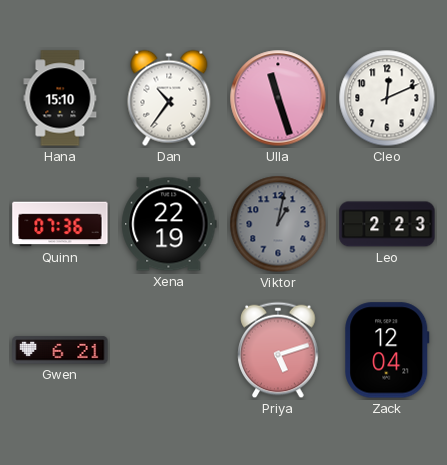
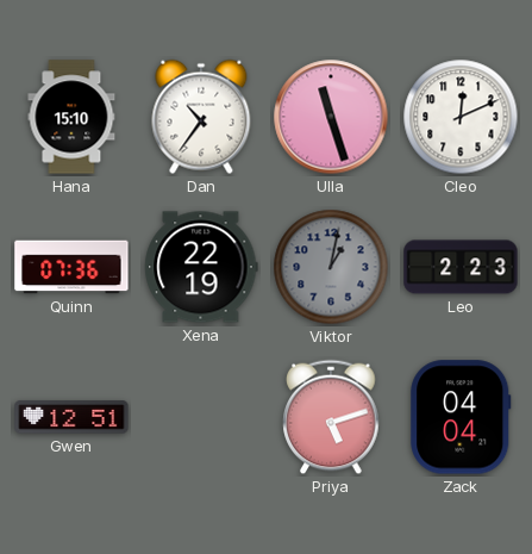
Gwen: 6:21 -> 12:51 (71, 417)
Zack: 12:04 -> 04:04 (461, 417)
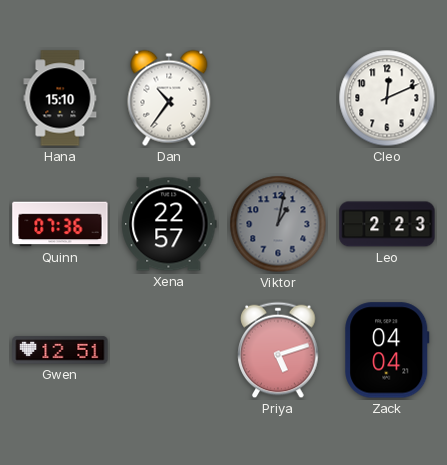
Ulla: 11:27 -> none (331, 117)
Xena: 22:19 -> 22:57 (169, 224)
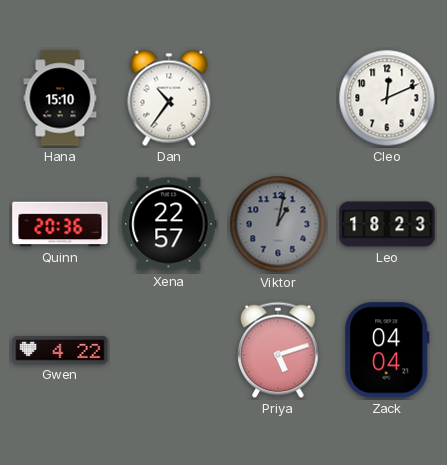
Quinn: 07:36 -> 20:36 (60, 224)
Leo: 2:23 -> 18:23 (387, 224)
Gwen: 12:51 -> 4:22 (60, 350)
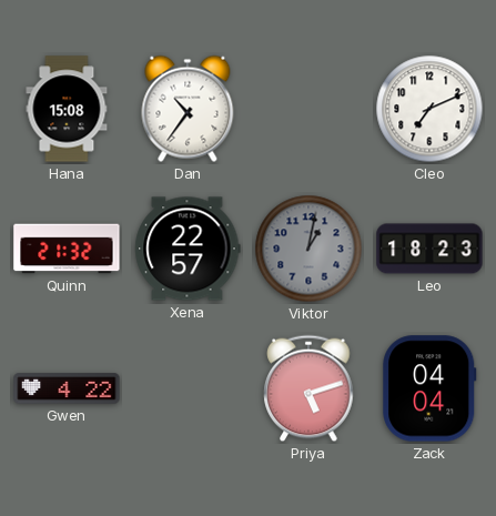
Hana: 15:10 -> 15:08 (67, 109)
Cleo: 12:11 -> 7:11 (429, 109)
Quinn: 20:36 -> 21:32 (67, 249)
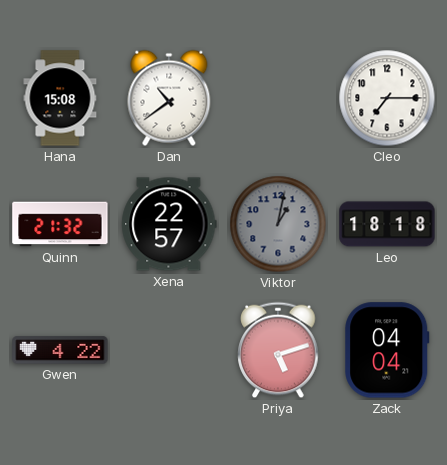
Dan: 10:36 -> 10:39 (169, 98)
Cleo: 7:11 -> 7:15 (387, 98)
Leo: 18:23 -> 18:18 (387, 224)
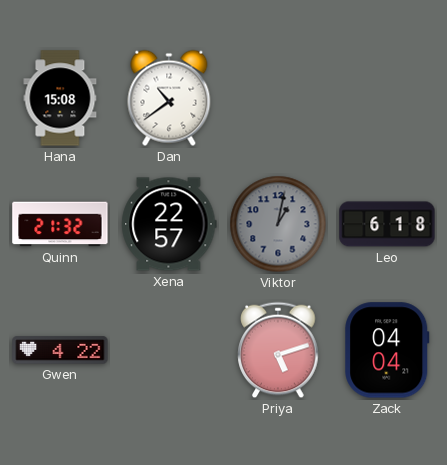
Cleo: 7:15 -> none (387, 98)
Leo: 18:18 -> 6:18 (387, 224)
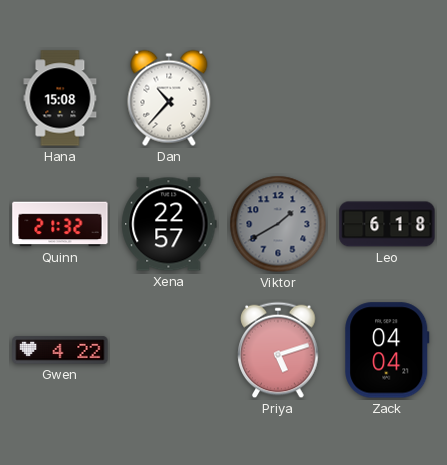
Dan: 10:39 -> 10:37 (169, 98)
Viktor: 1:02 -> 1:40 (278, 224)
